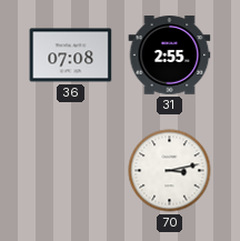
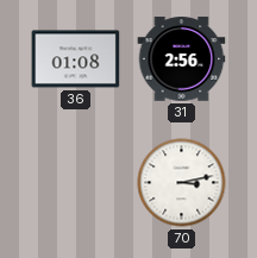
36: 07:08 -> 01:08 (76, 59)
31: 2:55 -> 2:56 (182, 59)
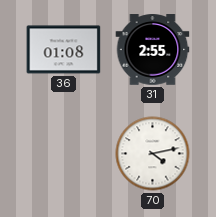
31: 2:56 -> 2:55 (153, 50)
70: 3:13 -> 4:13 (153, 154)
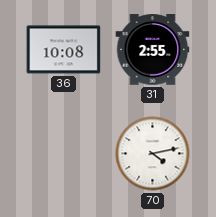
36: 01:08 -> 10:08 (64, 50)
